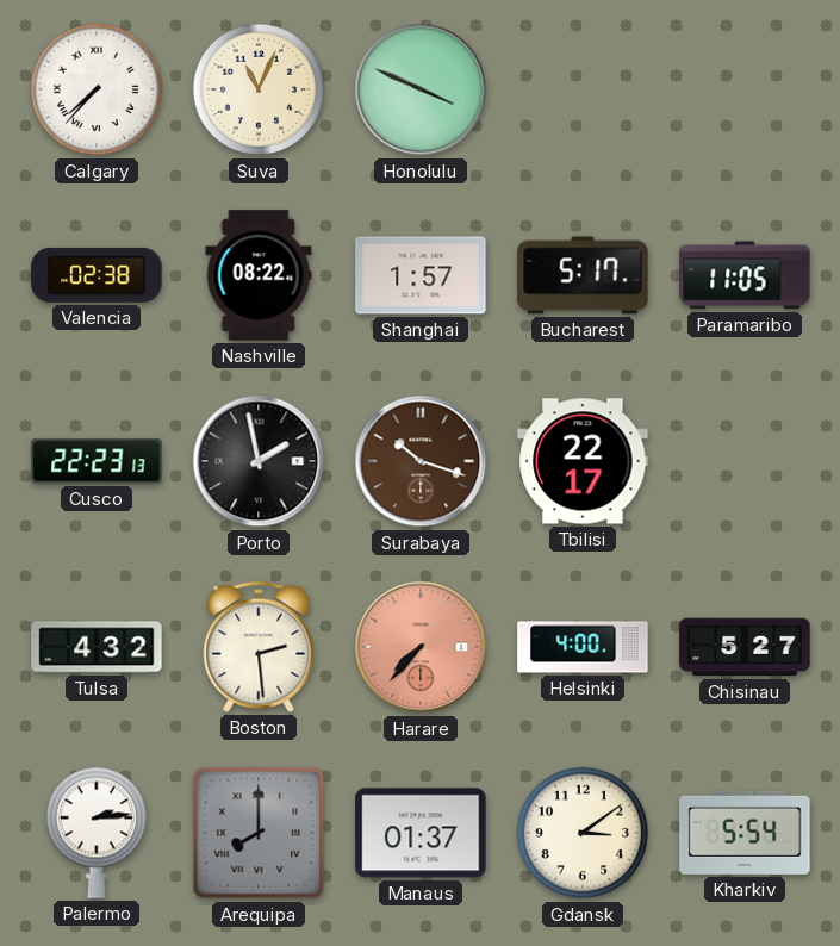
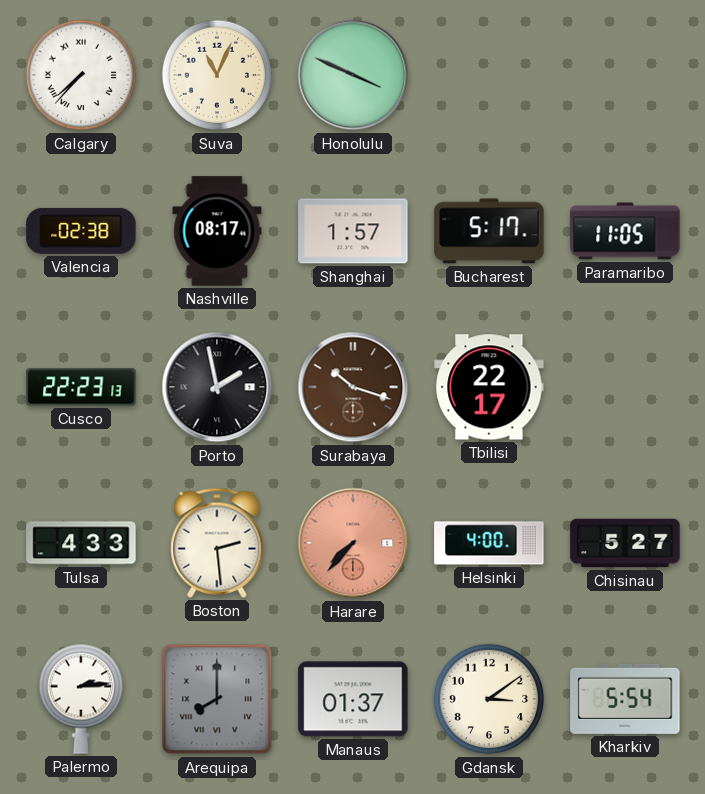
Nashville: 08:22 -> 08:17 (217, 231)
Tulsa: 4:32 -> 4:33 (81, 543)
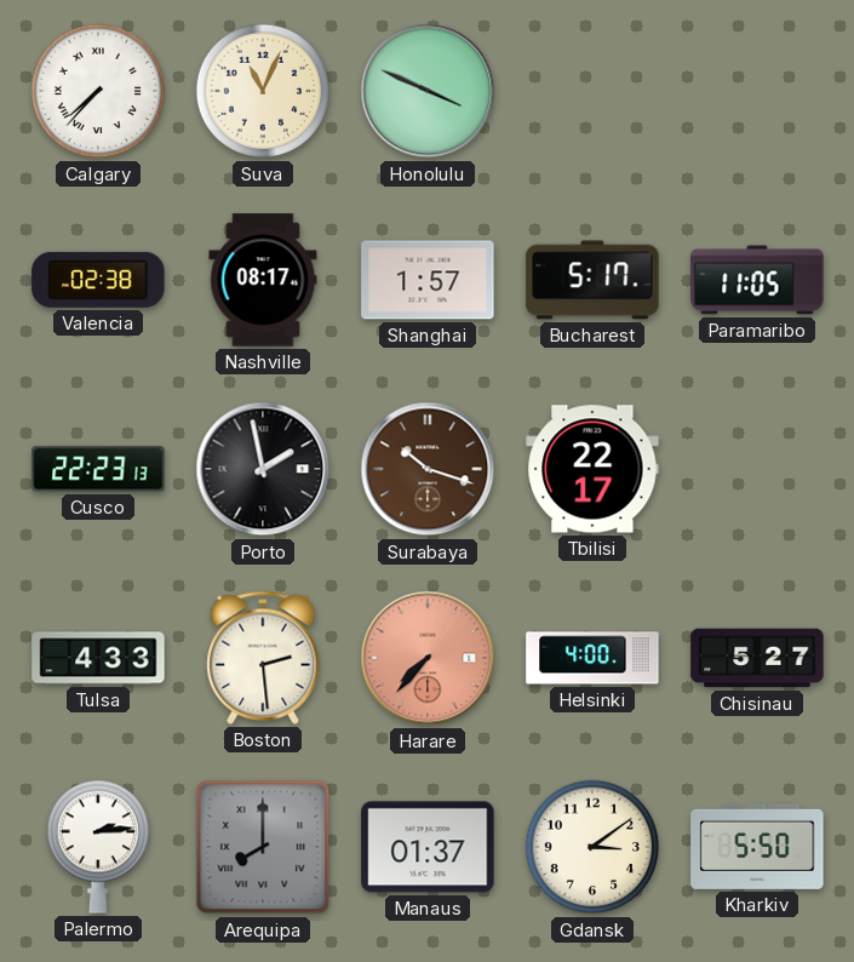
Kharkiv: 5:54 -> 5:50 (757, 847)
